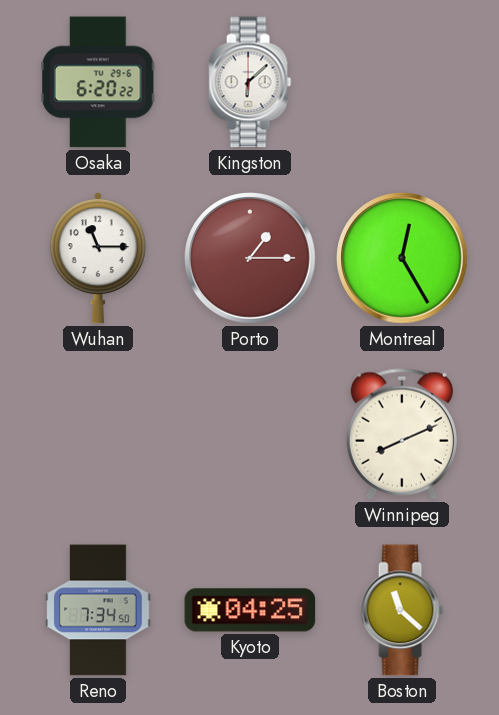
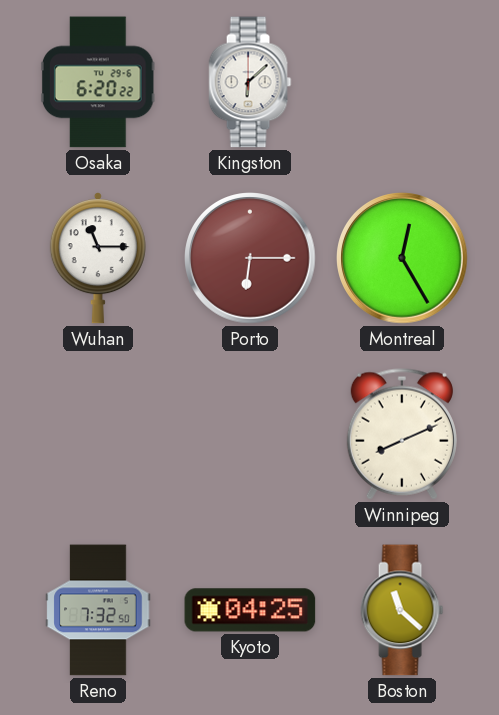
Porto: 1:15 -> 6:15 (250, 258)
Reno: 7:34 -> 7:32 (98, 610)
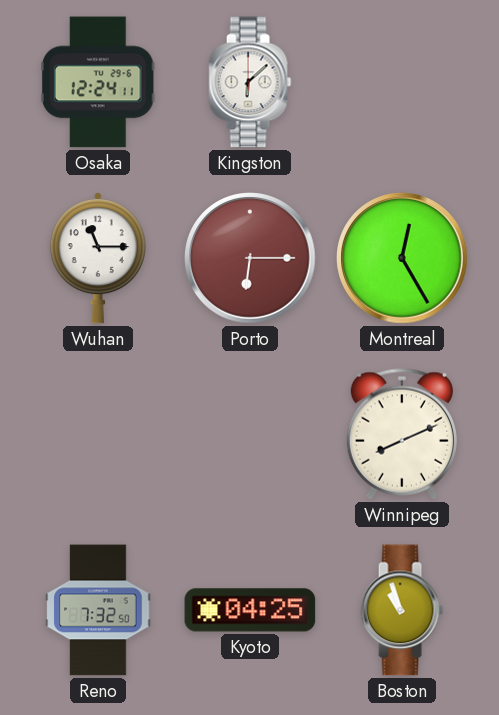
Osaka: 6:20 -> 12:24 (98, 82)
Boston: 11:22 -> 10:57 (402, 610)
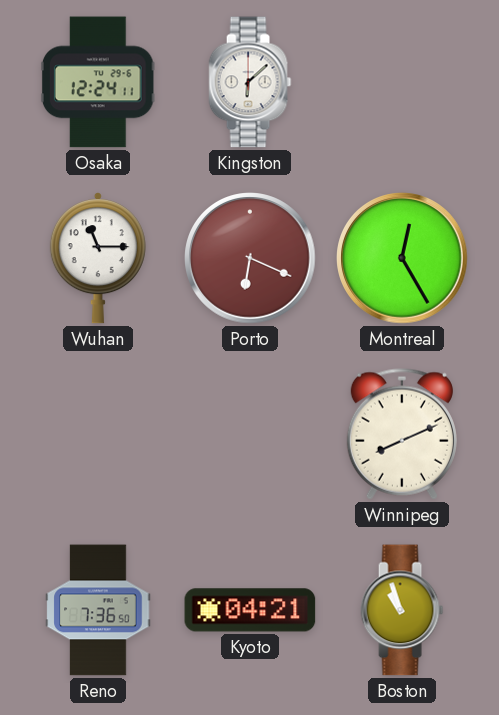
Porto: 6:15 -> 6:19 (250, 258)
Reno: 7:32 -> 7:36 (98, 610)
Kyoto: 04:25 -> 04:21 (250, 610)
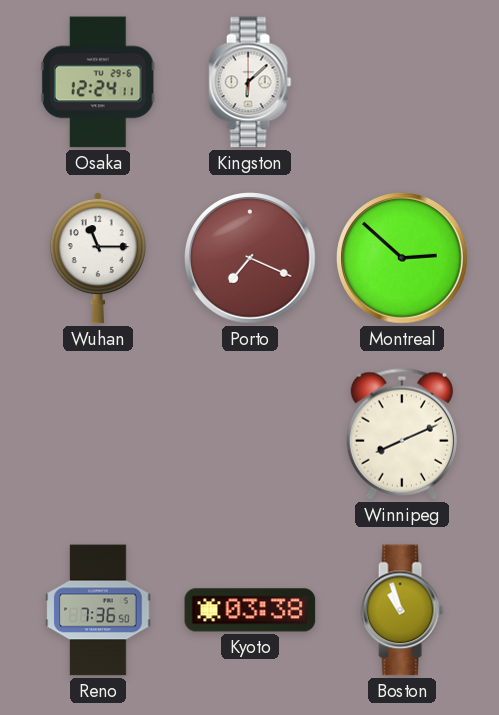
Porto: 6:19 -> 7:19 (250, 258)
Montreal: 12:25 -> 2:52 (402, 258)
Kyoto: 04:21 -> 03:38 (250, 610)
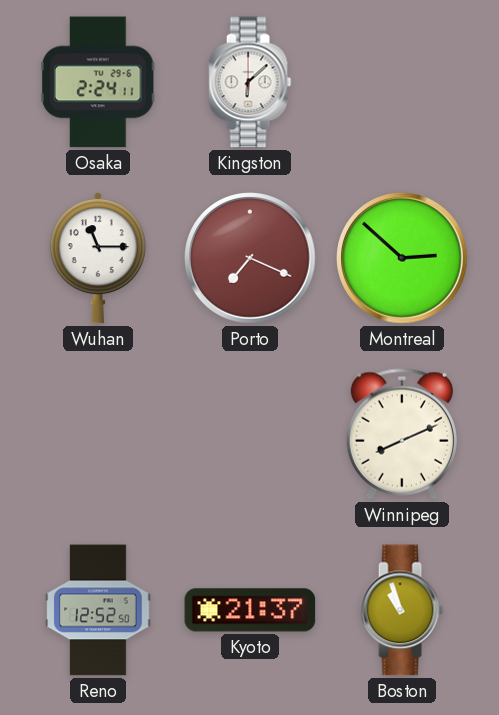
Osaka: 12:24 -> 2:24 (98, 82)
Reno: 7:36 -> 12:52 (98, 610)
Kyoto: 03:38 -> 21:37 (250, 610)
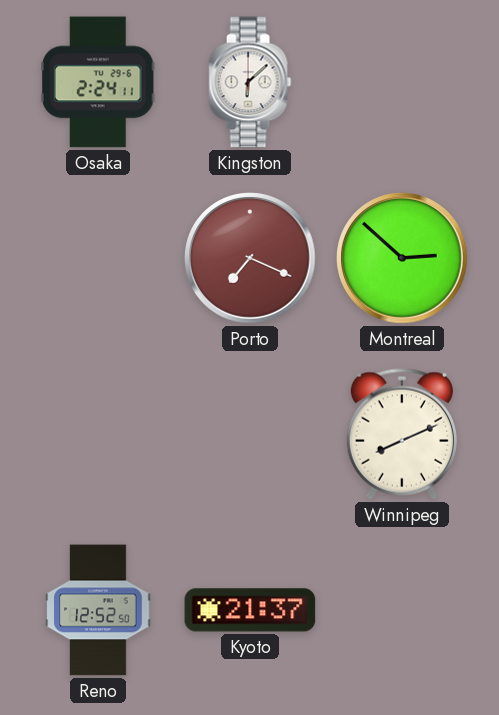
Wuhan: 11:15 -> none (98, 258)
Boston: 10:57 -> none (402, 610)
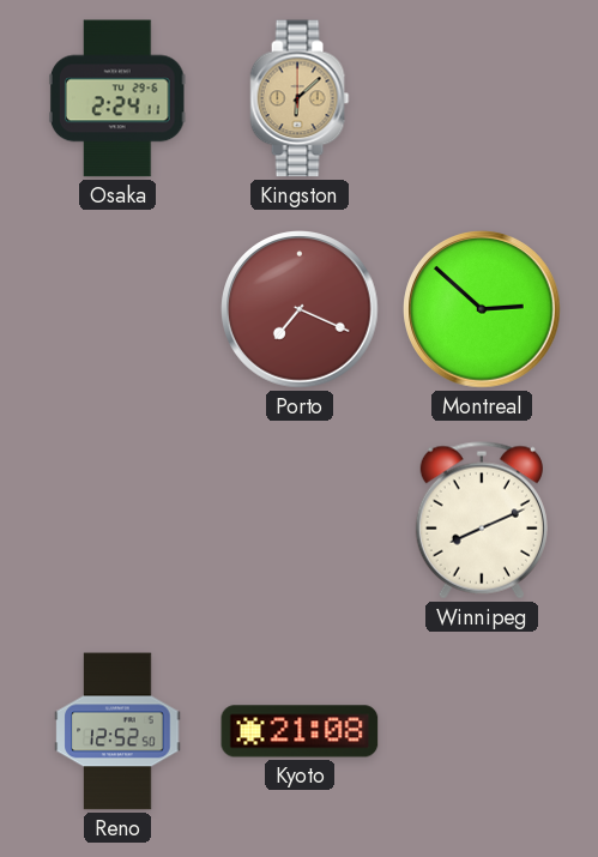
Kingston dial: white -> champagne (300, 98)
Kyoto: 21:37 -> 21:08 (300, 731)
